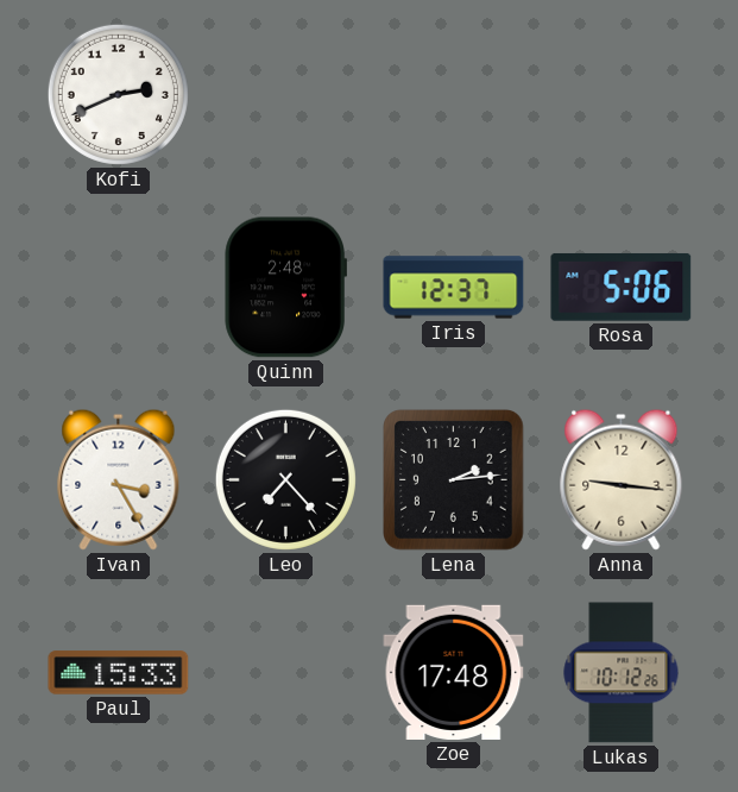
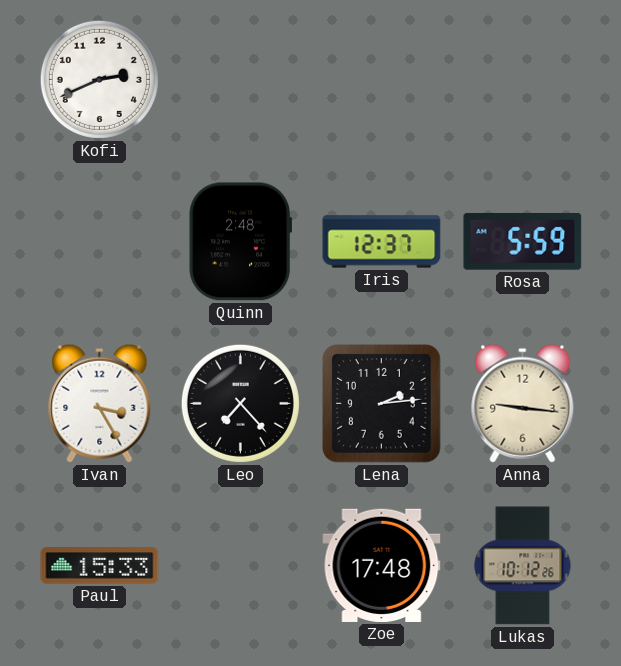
Rosa: 5:06 -> 5:59 (523, 242)
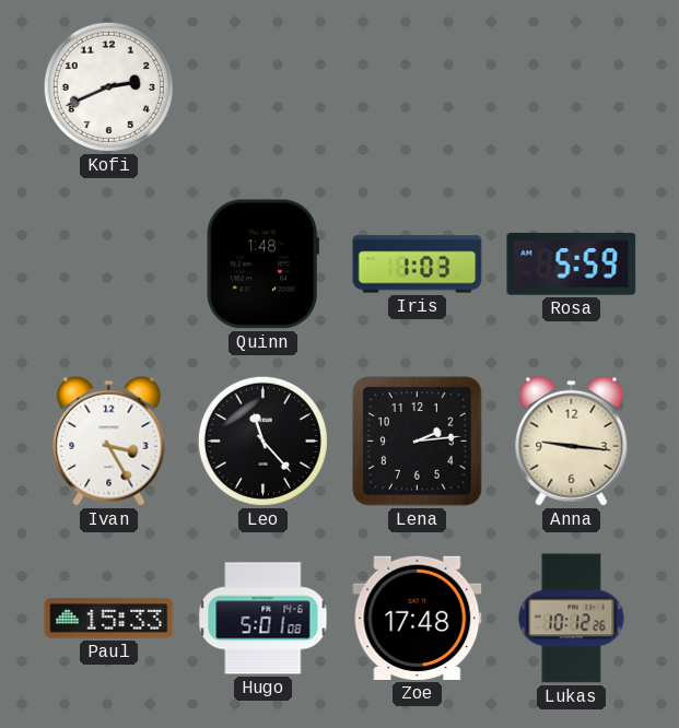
Quinn: 2:48 -> 1:48 (262, 265)
Iris: 12:37 -> 1:03 (418, 265)
Leo: 7:23 -> 11:23 (262, 441)
Hugo: none -> 5:01 (264, 619)
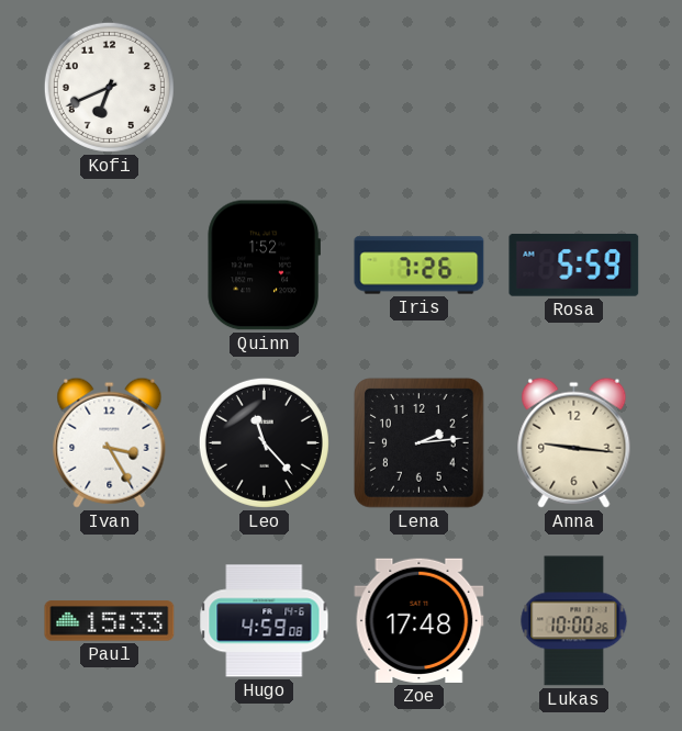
Kofi: 2:41 -> 6:41 (109, 87)
Quinn: 1:48 -> 1:52 (264, 266)
Iris: 1:03 -> 7:26 (420, 266)
Hugo: 5:01 -> 4:59 (265, 621)
Lukas: 10:12 -> 10:00 (574, 621)
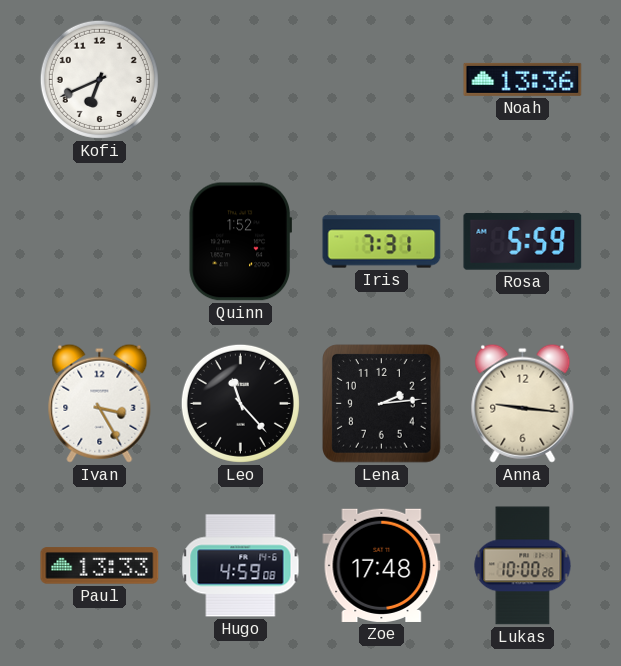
Noah: none -> 13:36 (523, 79)
Iris: 7:26 -> 7:31 (382, 242)
Paul: 15:33 -> 13:33 (100, 566)
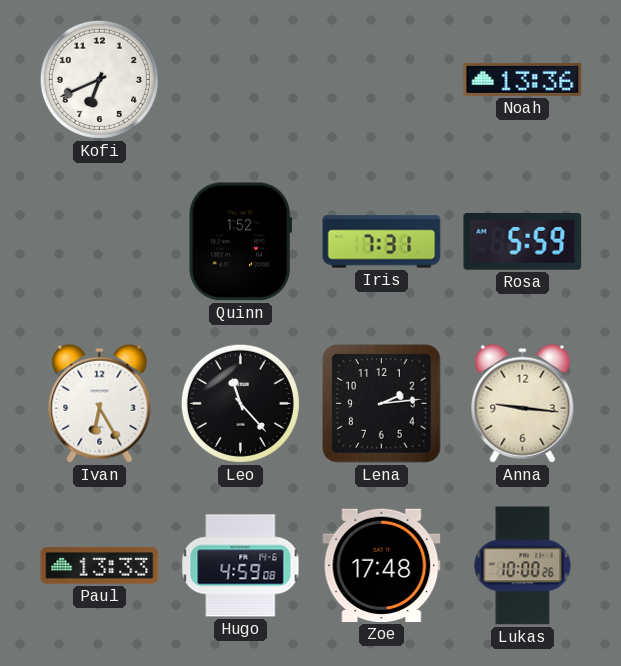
Ivan: 3:25 -> 6:25 (100, 403)
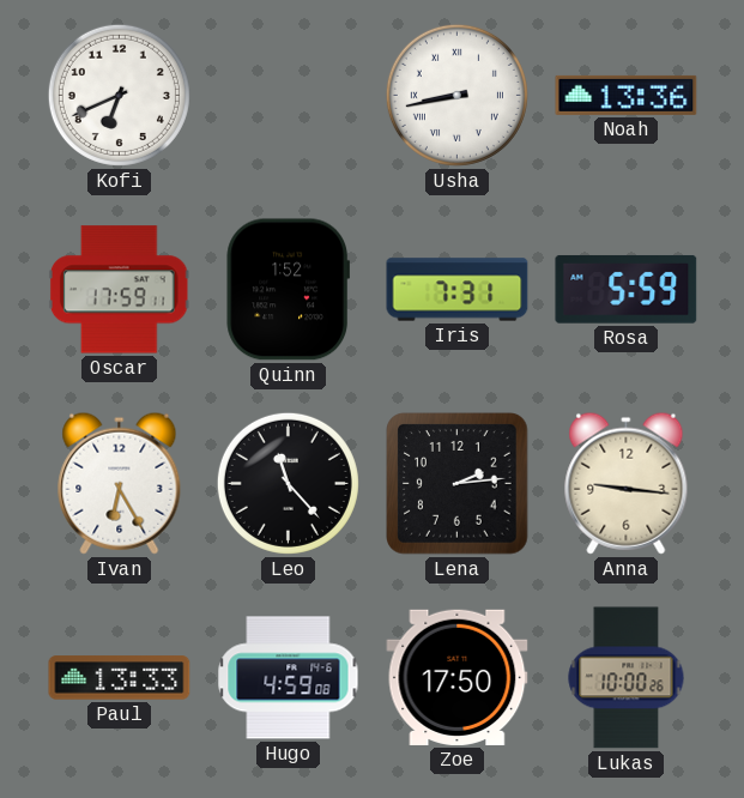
Usha: none -> 8:43 (456, 95)
Oscar: none -> 17:59 (119, 290)
Zoe: 17:48 -> 17:50 (458, 677)
